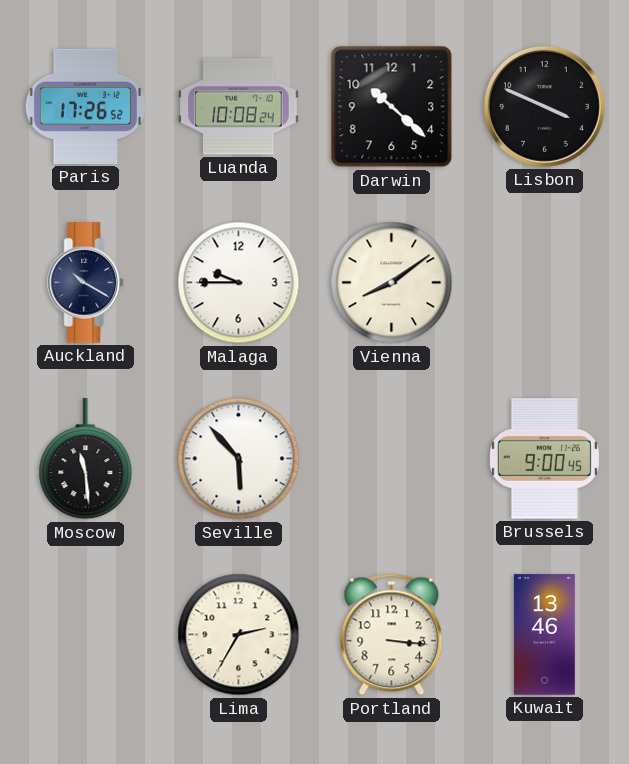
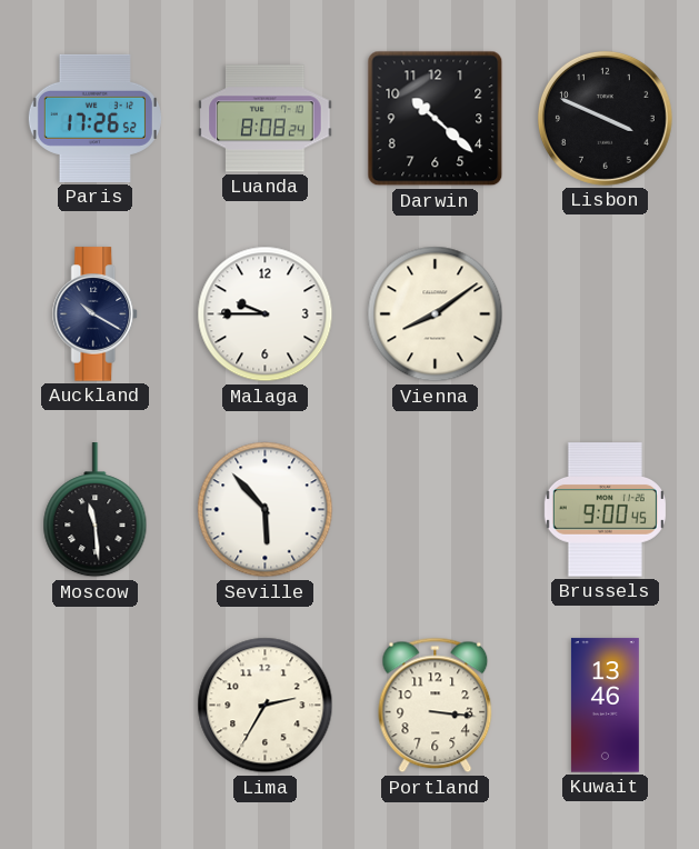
Luanda: 10:08 -> 8:08 (266, 119)
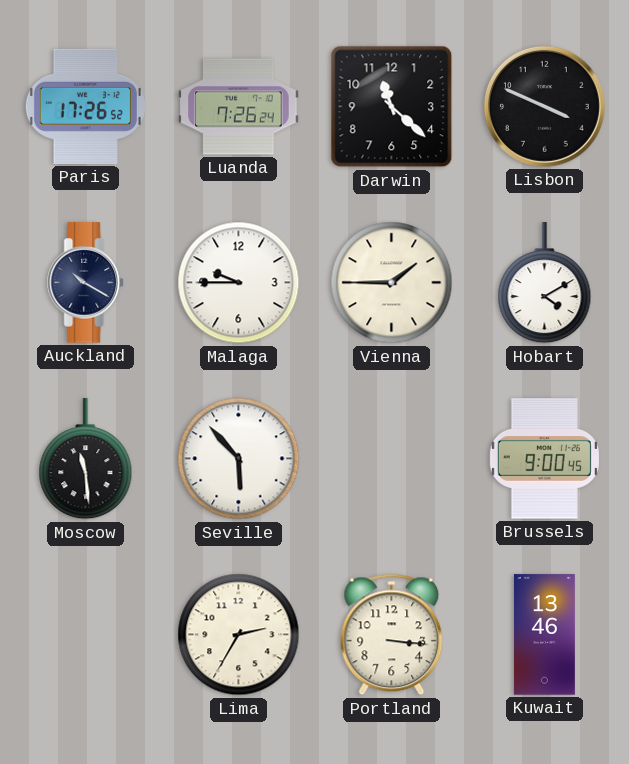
Luanda: 8:08 -> 7:26 (239, 107)
Darwin: 10:22 -> 11:22 (392, 107)
Vienna: 8:09 -> 1:45 (392, 283)
Hobart: none -> 4:10 (545, 283)
